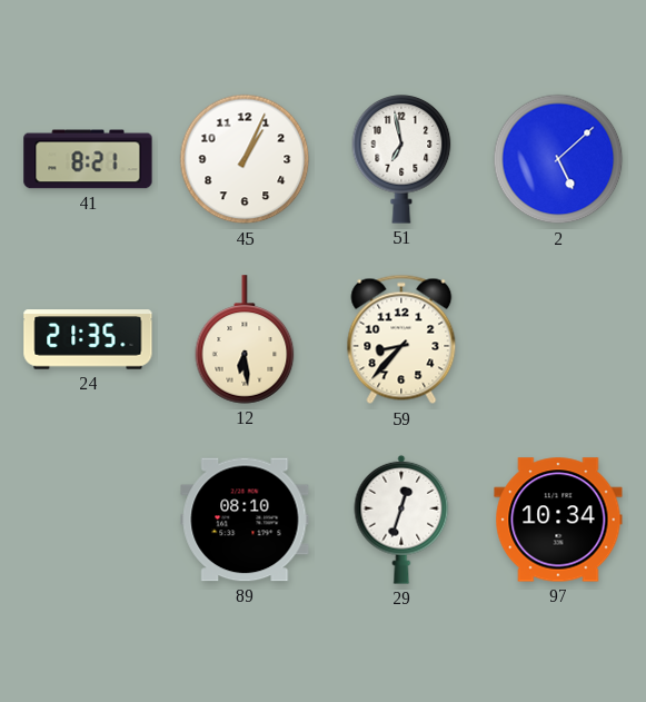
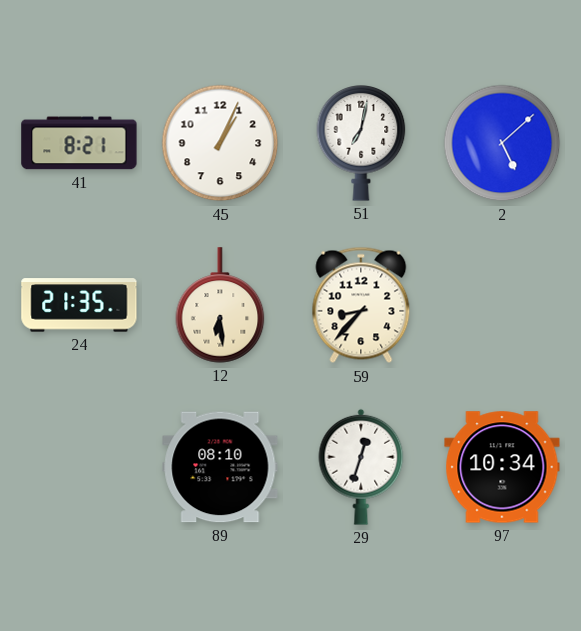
51: 6:58 -> 7:02 (361, 144)
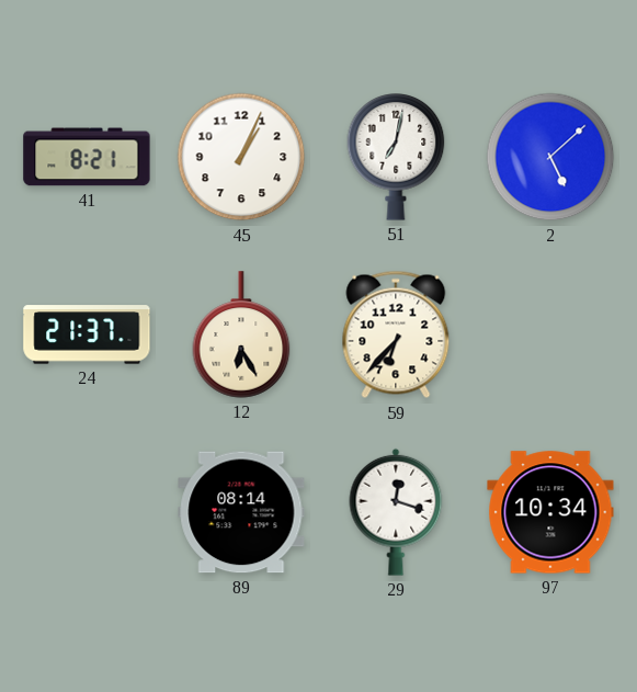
24: 21:35 -> 21:37 (87, 334)
12: 6:29 -> 6:25 (241, 334)
59: 8:37 -> 6:37 (396, 334)
89: 08:10 -> 08:14 (241, 512)
29: 12:33 -> 12:18 (396, 512)
